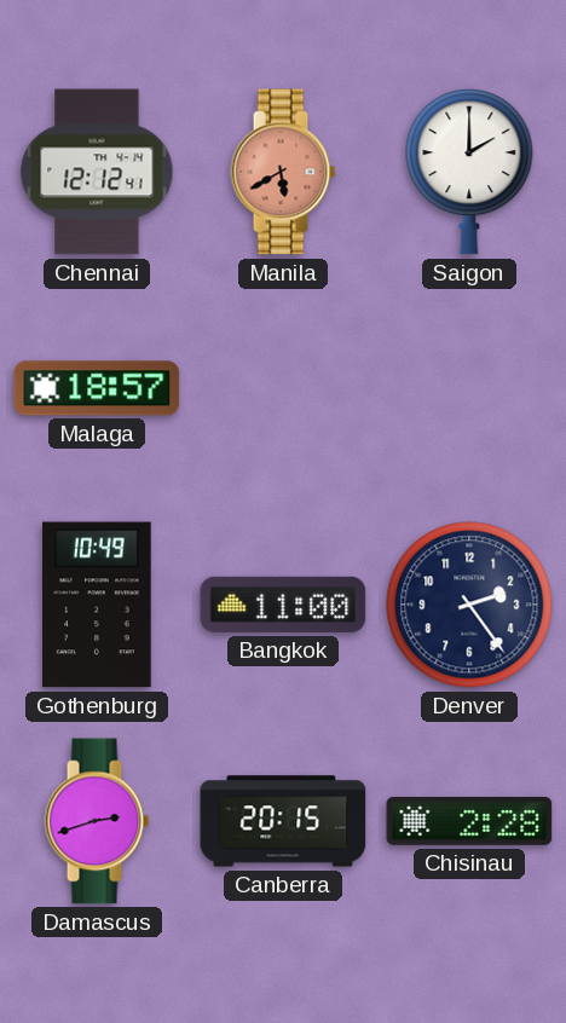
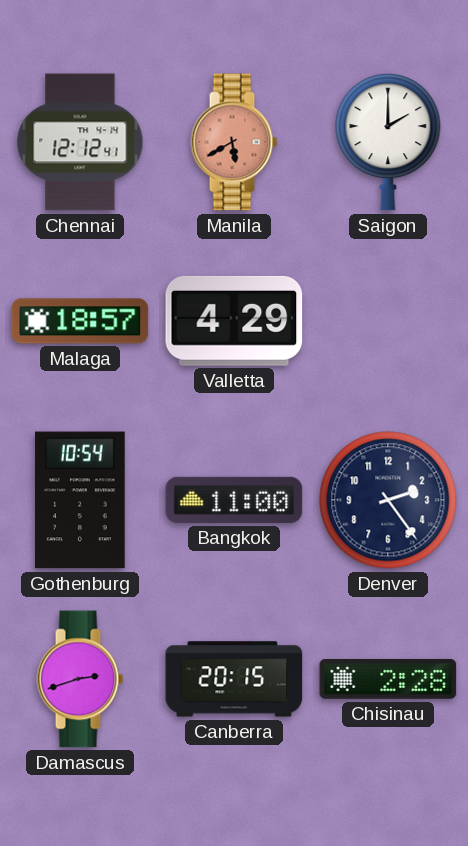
Valletta: none -> 4:29 (234, 321)
Gothenburg: 10:49 -> 10:54 (80, 500)
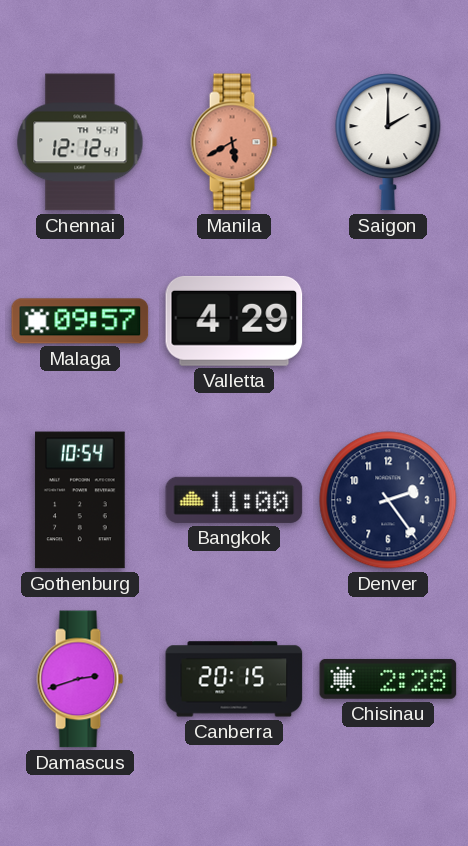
Malaga: 18:57 -> 09:57 (80, 321)
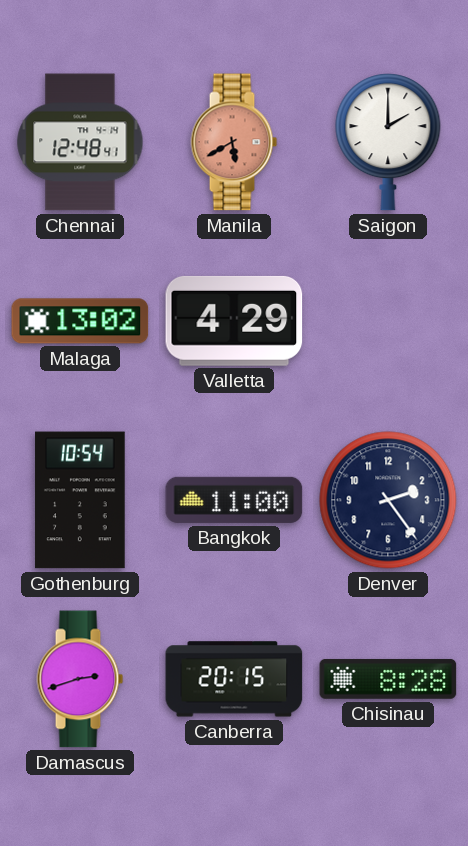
Chennai: 12:12 -> 12:48 (80, 142)
Malaga: 09:57 -> 13:02 (80, 321)
Chisinau: 2:28 -> 8:28 (388, 679)
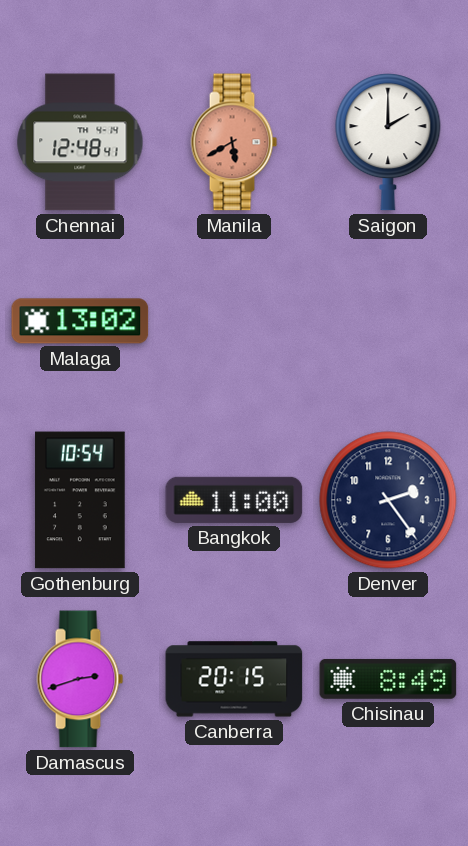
Valletta: 4:29 -> none (234, 321)
Chisinau: 8:28 -> 8:49 (388, 679)
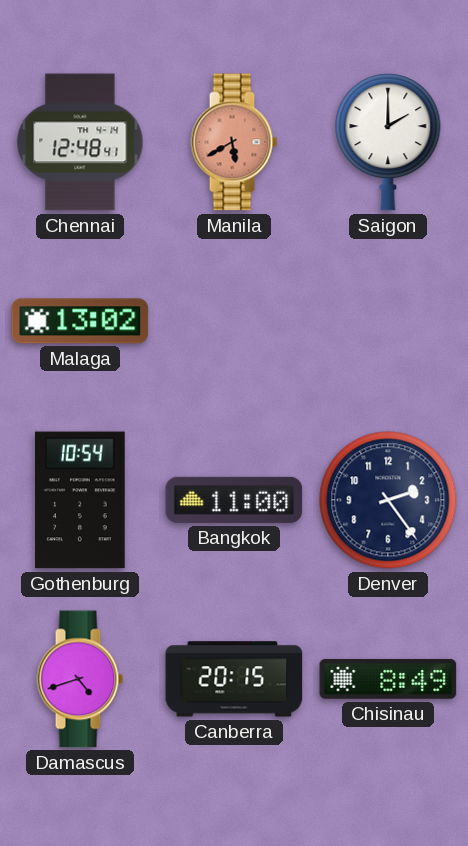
Damascus: 2:42 -> 4:42 (80, 679)
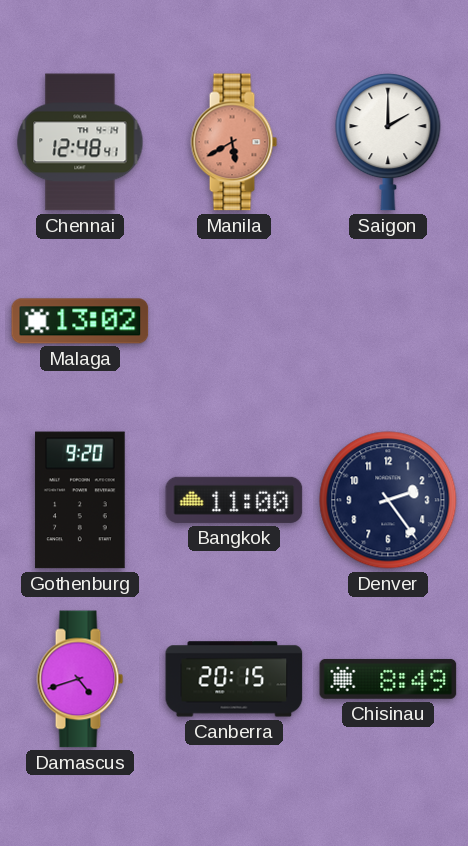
Gothenburg: 10:54 -> 9:20 (80, 500)
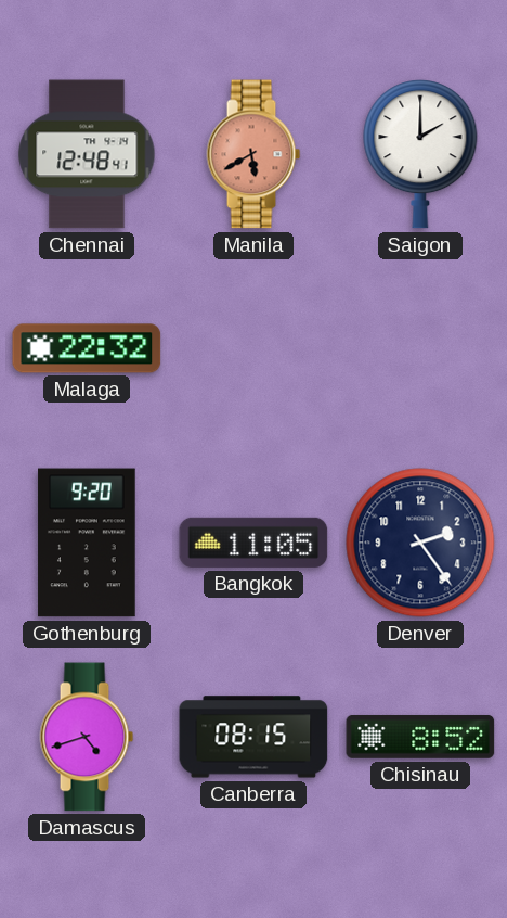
Malaga: 13:02 -> 22:32 (87, 348)
Bangkok: 11:00 -> 11:05 (253, 543)
Canberra: 20:15 -> 08:15 (253, 737)
Chisinau: 8:49 -> 8:52 (420, 737)
